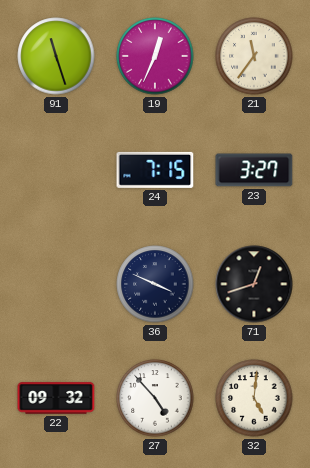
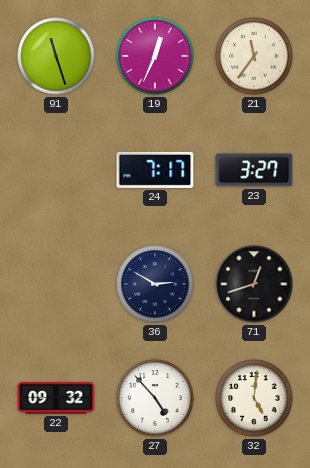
24: 7:15 -> 7:17 (155, 170)
36: 3:49 -> 2:50 (155, 284)
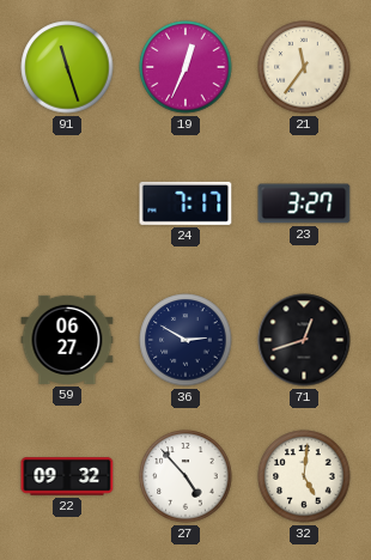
59: none -> 06:27 (67, 340)
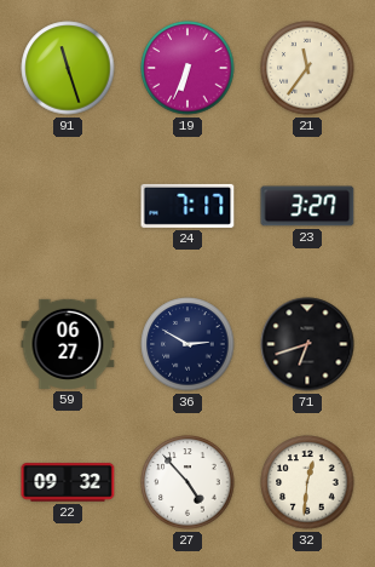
19: 12:34 -> 6:34 (187, 68)
71: 12:42 -> 6:42 (307, 344)
32: 5:01 -> 12:31 (307, 482)
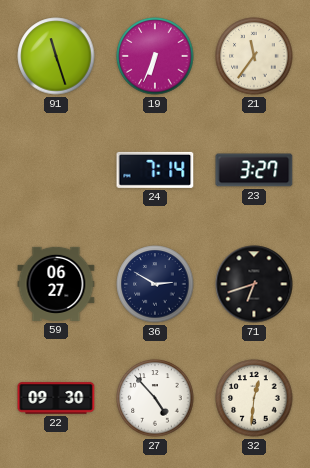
24: 7:17 -> 7:14 (155, 170)
22: 09:32 -> 09:30 (56, 398)
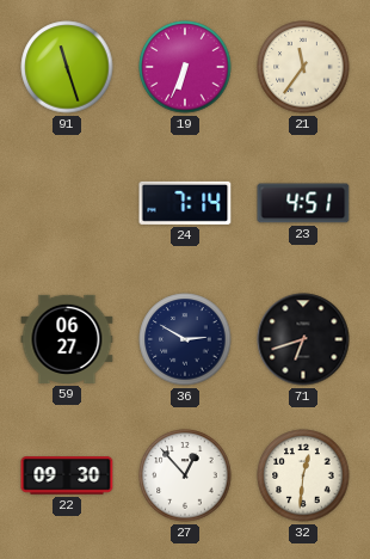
23: 3:27 -> 4:51 (303, 203)
27: 4:53 -> 12:53 (185, 475)
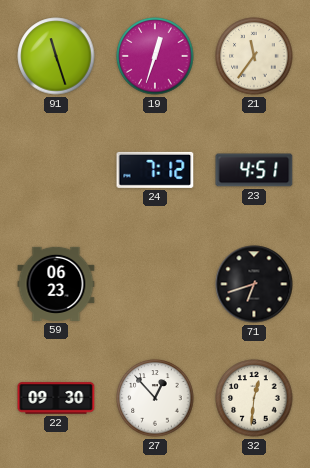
19: 6:34 -> 12:33 (155, 56)
24: 7:14 -> 7:12 (155, 170)
59: 06:27 -> 06:23 (56, 284)
36: 2:50 -> none (185, 339)
